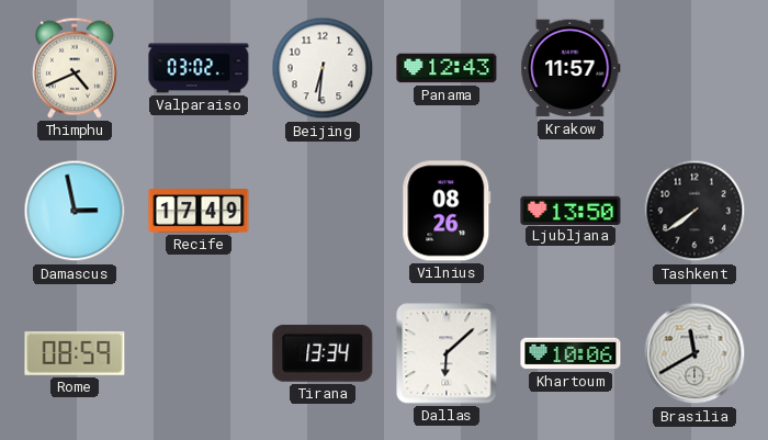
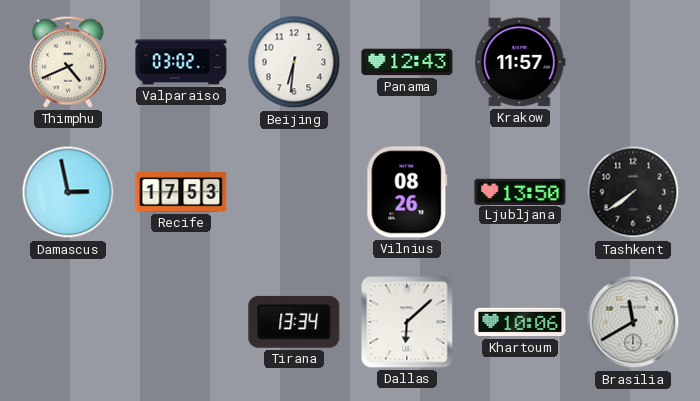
Recife: 17:49 -> 17:53 (181, 193)
Rome: 08:59 -> none (75, 353)
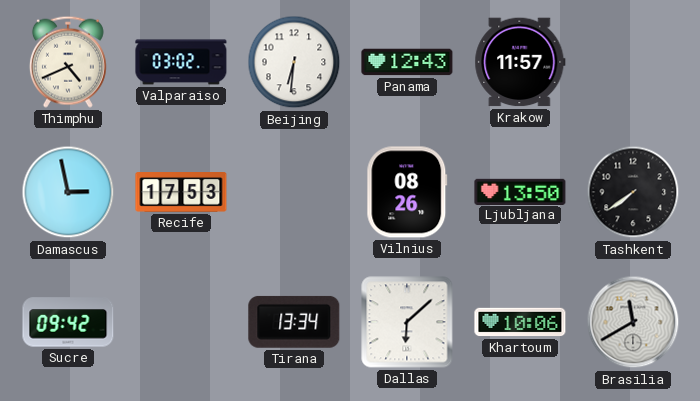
Sucre: none -> 09:42 (68, 322)
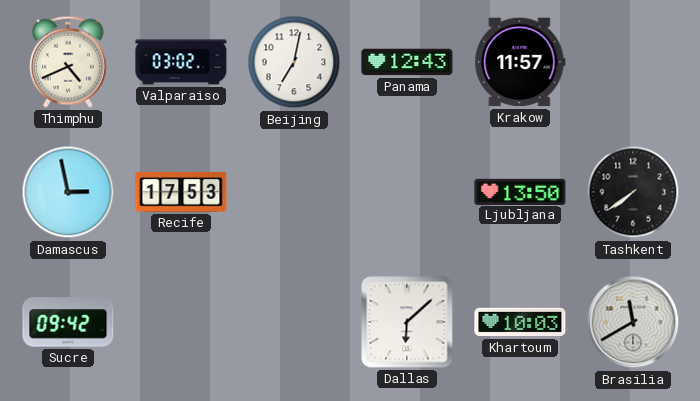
Beijing: 6:31 -> 7:02 (294, 62)
Vilnius: 08:26 -> none (407, 192)
Tirana: 13:34 -> none (294, 322)
Khartoum: 10:06 -> 10:03 (520, 322)
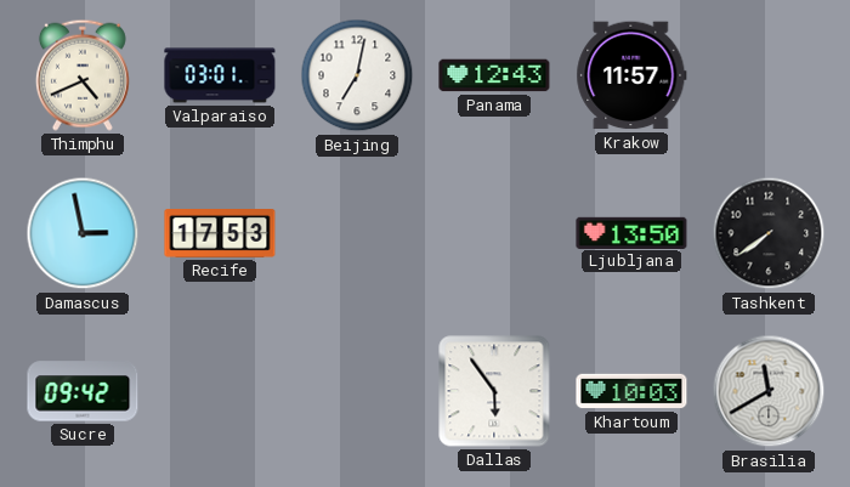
Valparaiso: 03:02 -> 03:01 (220, 75)
Dallas: 6:08 -> 5:54 (494, 391)
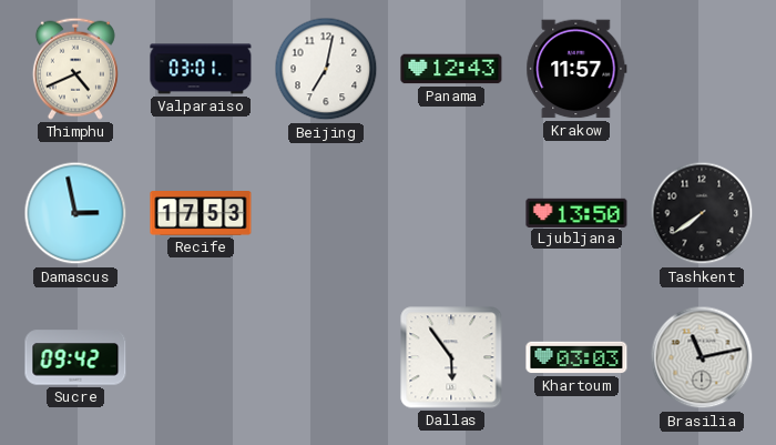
Khartoum: 10:03 -> 03:03 (576, 357)
Brasilia: 11:40 -> 11:13 (702, 357)
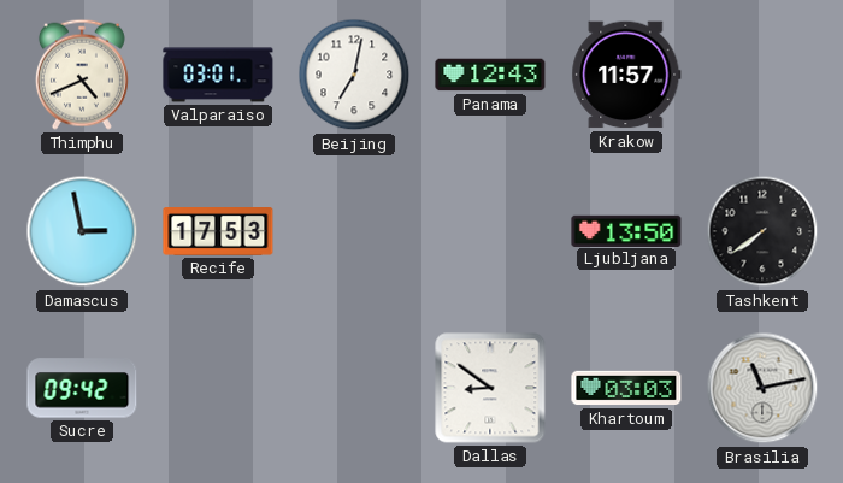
Dallas: 5:54 -> 8:51 (490, 388)
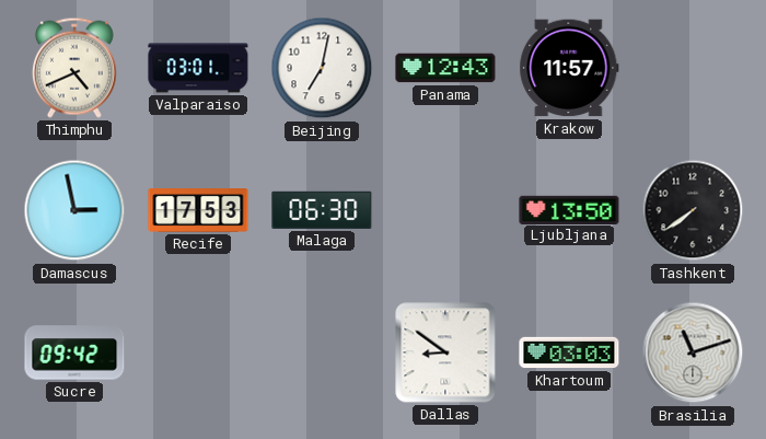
Malaga: none -> 06:30 (322, 210)
Brasilia: 11:13 -> 11:12 (693, 353)
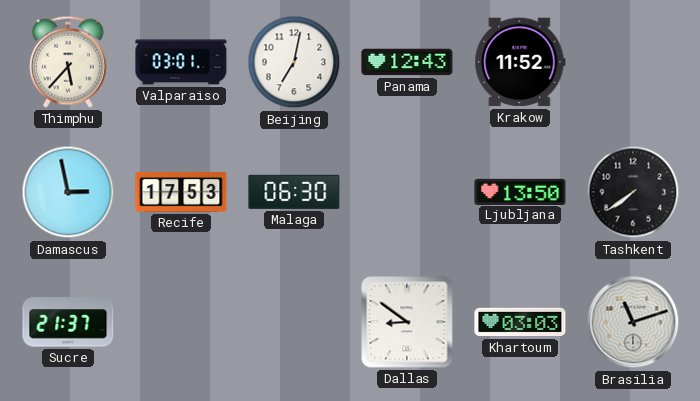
Thimphu: 4:41 -> 5:37 (68, 62)
Krakow: 11:57 -> 11:52 (520, 62)
Sucre: 09:42 -> 21:37 (68, 322)
